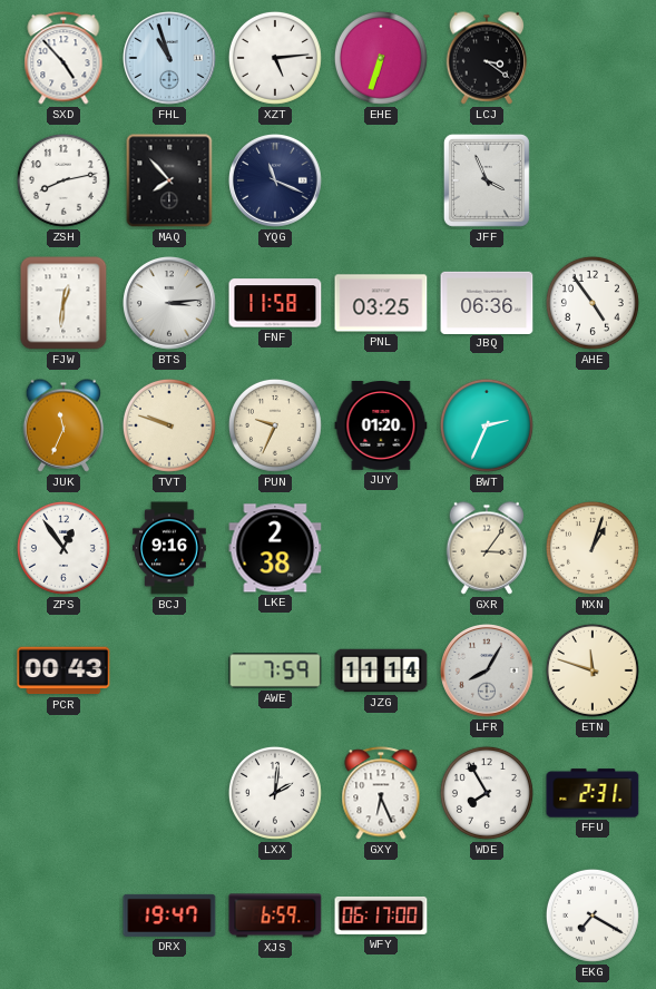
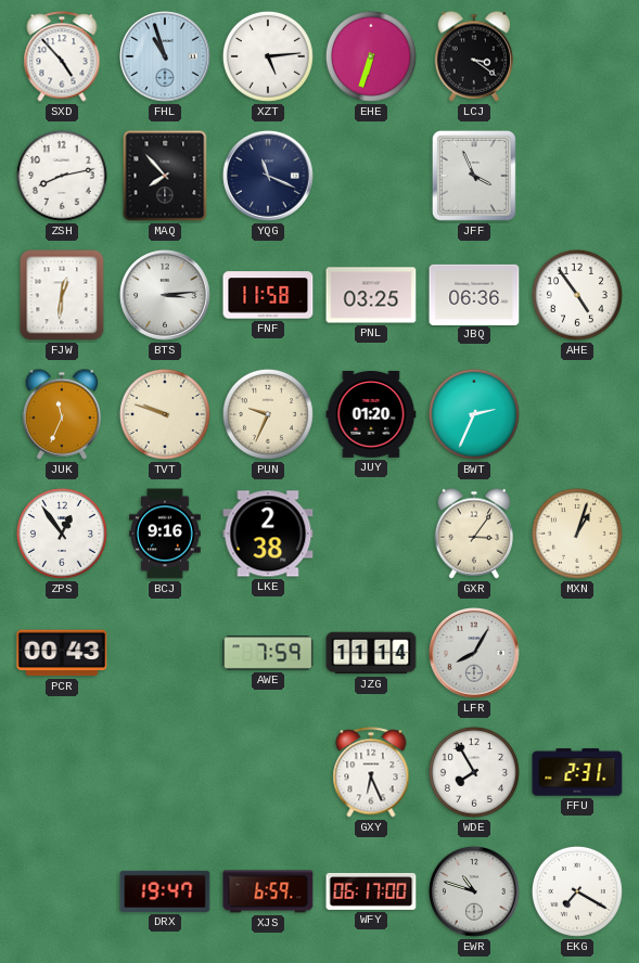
ETN: 11:48 -> none (593, 670)
LXX: 2:01 -> none (275, 793)
EWR: none -> 10:48 (475, 893)
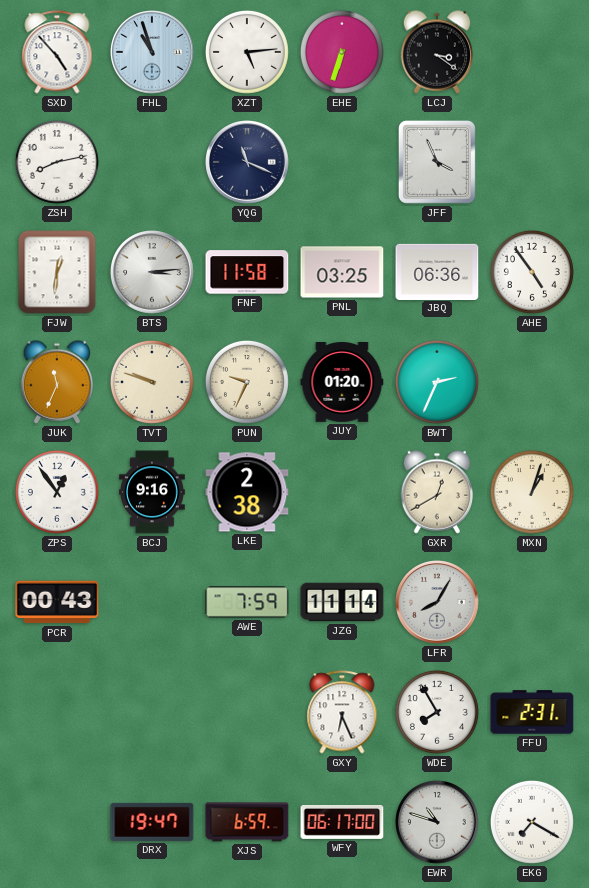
MAQ: 7:53 -> none (165, 176)
GXR: 3:06 -> 12:40 (437, 492)
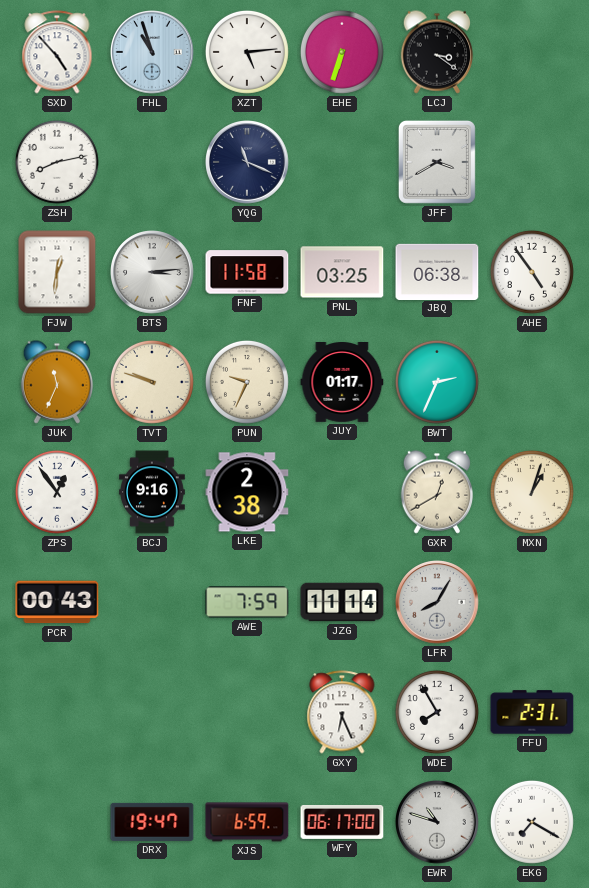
JFF: 3:56 -> 3:40 (437, 162)
JBQ: 06:36 -> 06:38 (437, 271)
JUY: 01:20 -> 01:17 (342, 383)
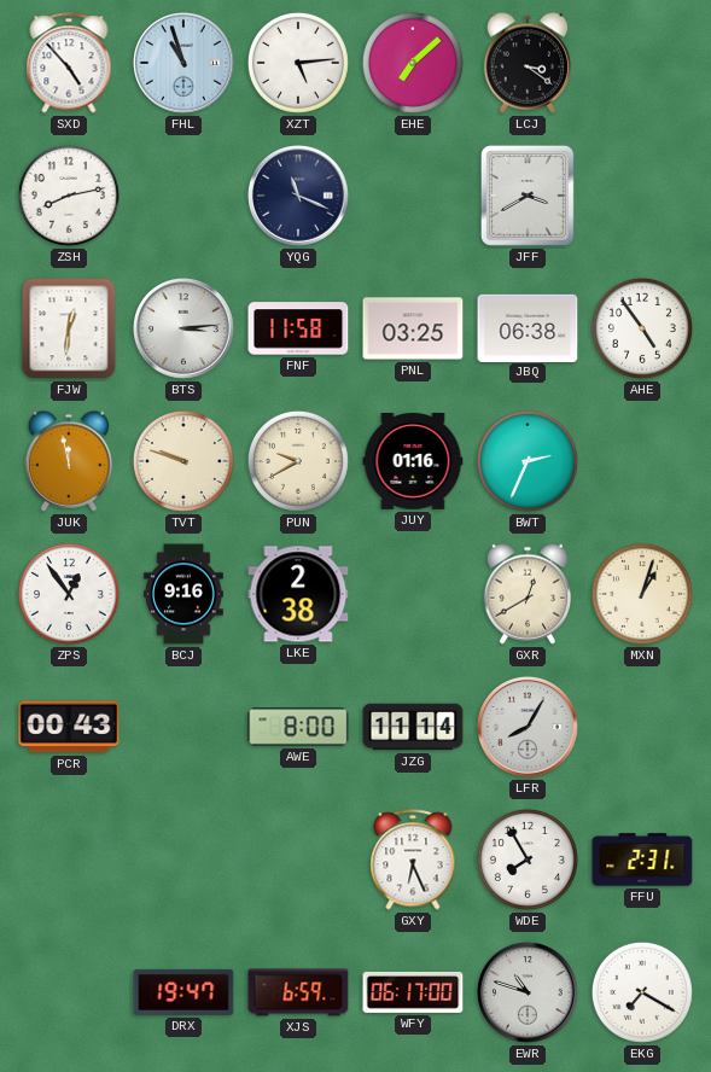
EHE: 6:33 -> 7:08 (413, 63)
JUK: 11:34 -> 11:58 (69, 461)
PUN: 9:34 -> 9:40 (298, 461)
JUY: 01:17 -> 01:16 (413, 462)
AWE: 7:59 -> 8:00 (298, 727)
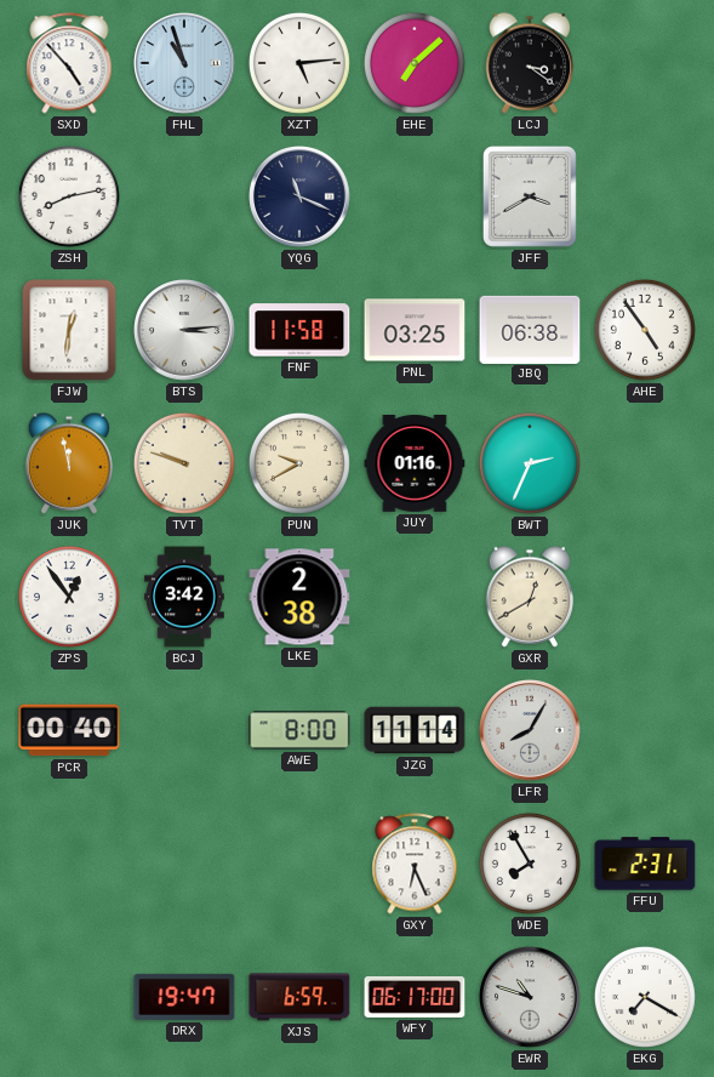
BCJ: 9:16 -> 3:42 (185, 597)
MXN: 1:03 -> none (642, 594)
PCR: 00:43 -> 00:40 (69, 730)
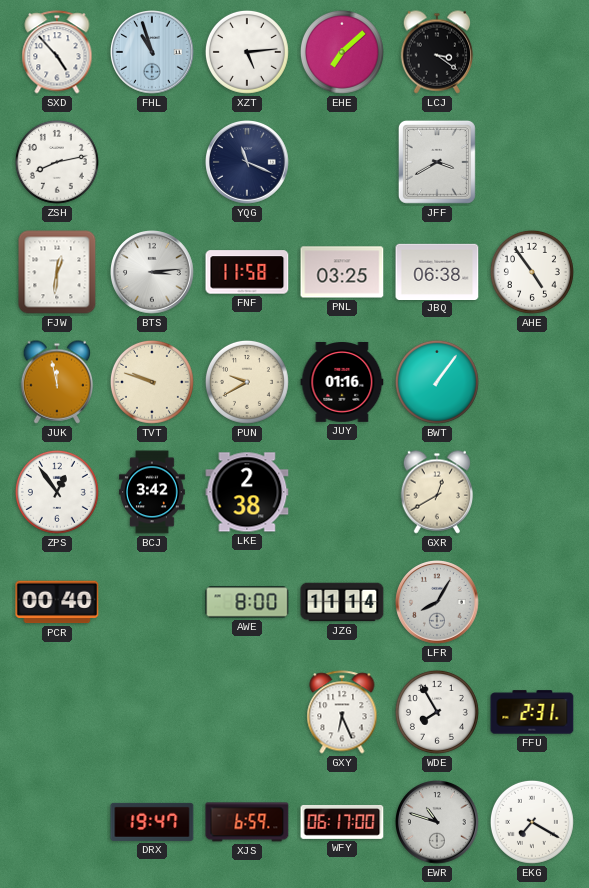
BWT: 2:34 -> 1:06 (437, 382)
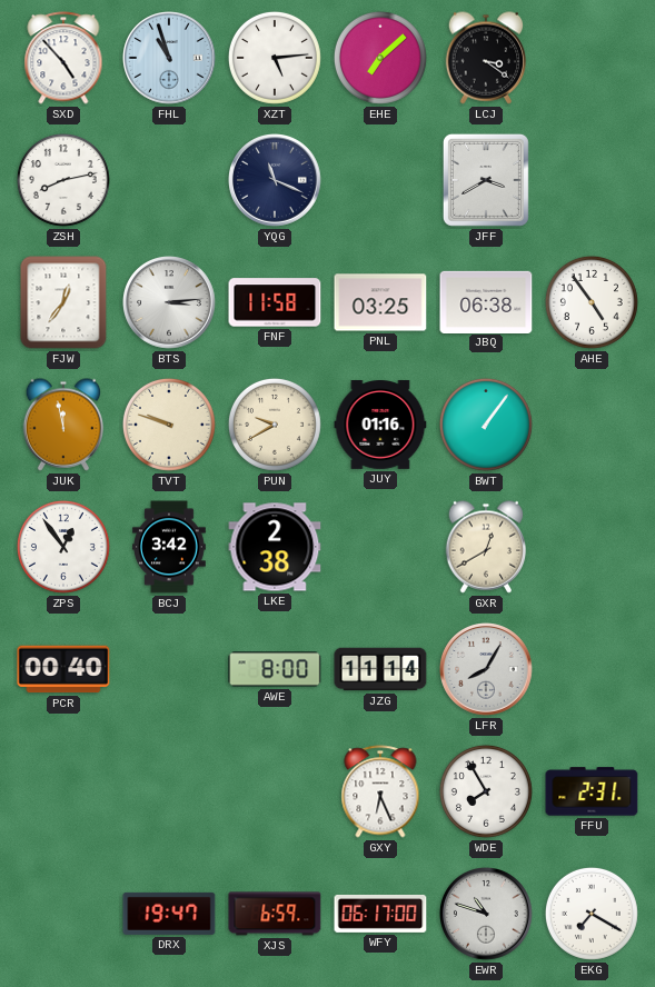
FJW: 12:31 -> 12:36 (63, 302)
